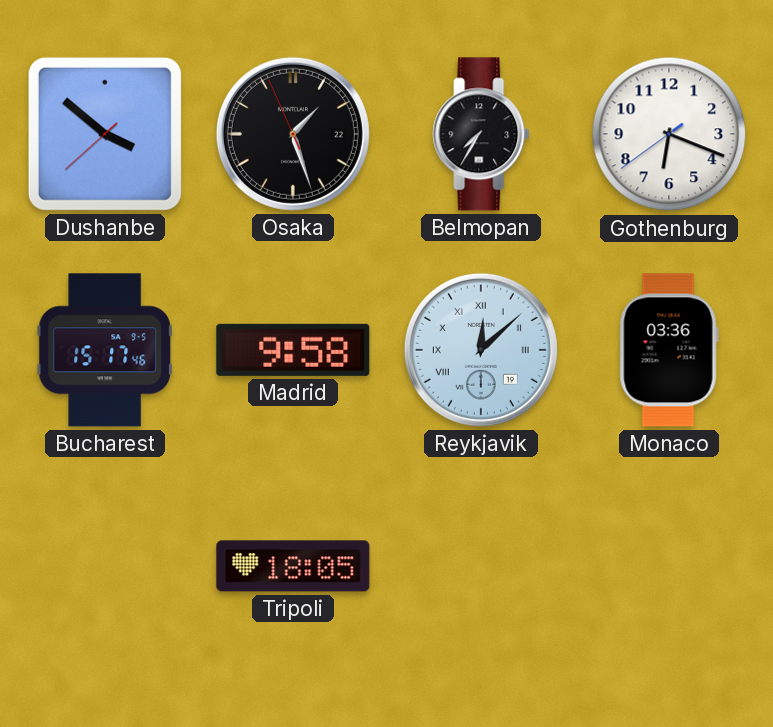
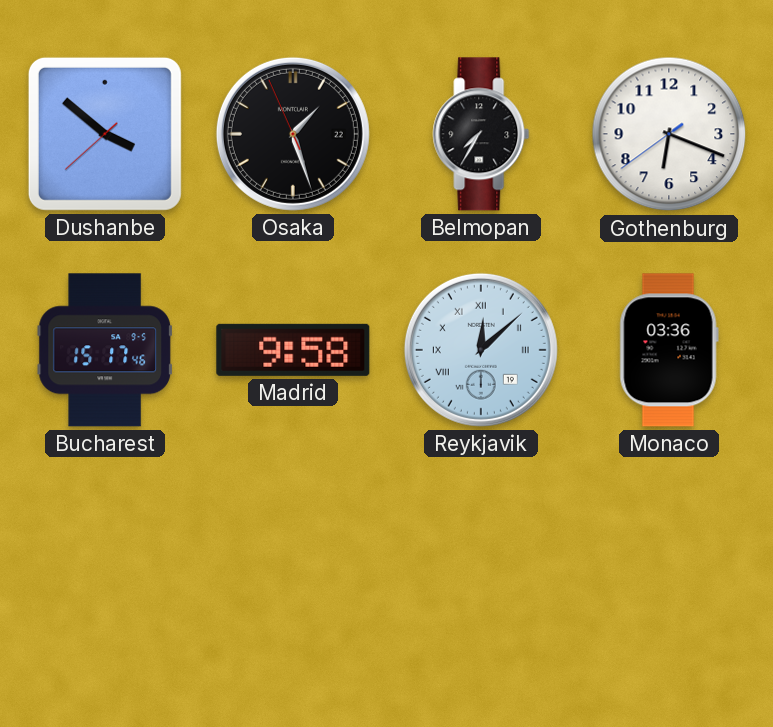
Tripoli: 18:05 -> none (293, 566)
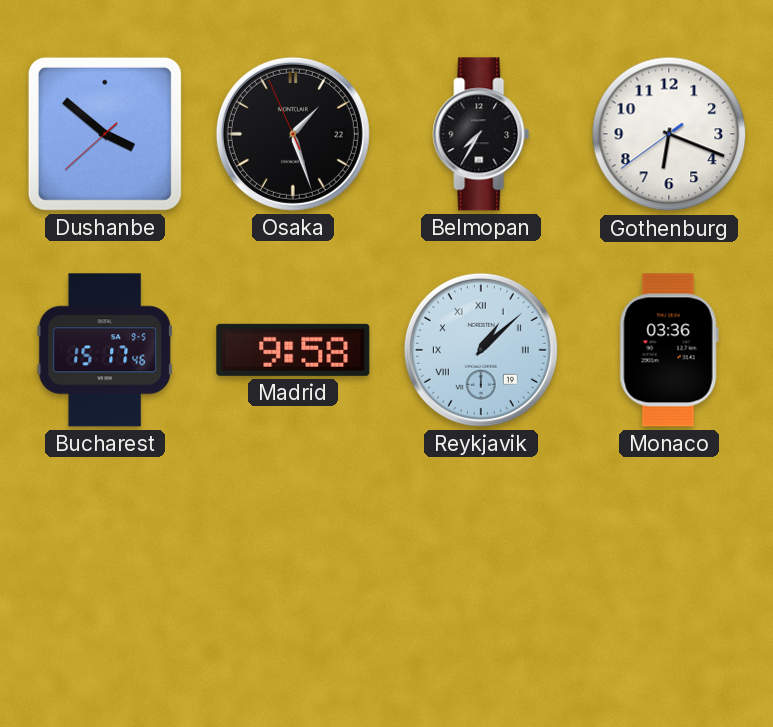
Reykjavik: 12:08 -> 1:08 (481, 350)
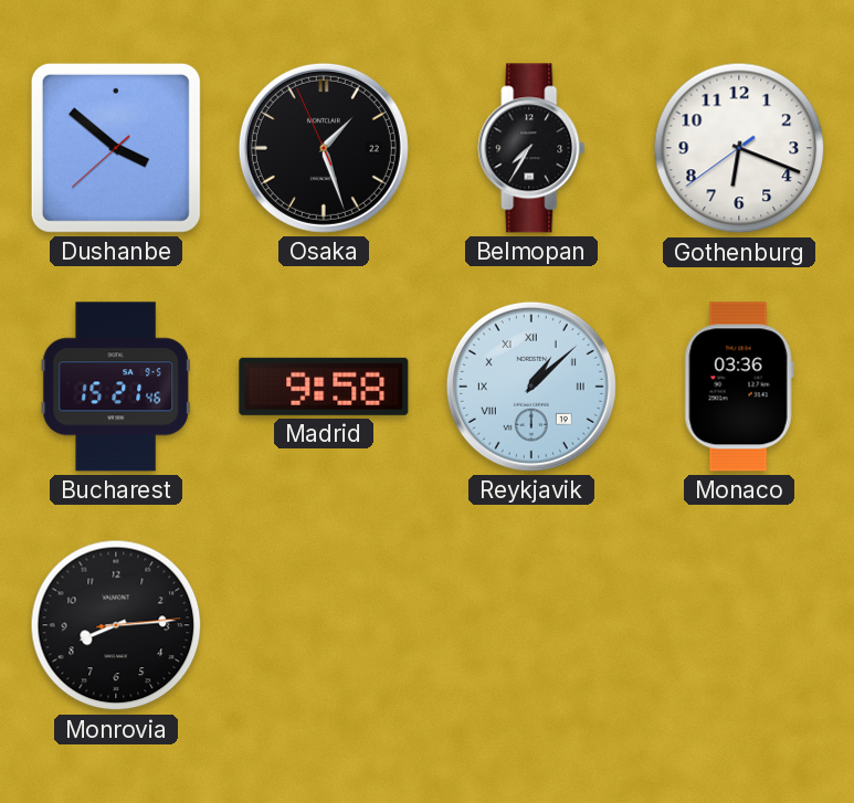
Bucharest: 15:17 -> 15:21 (116, 387)
Monrovia: none -> 8:14 (116, 625)
